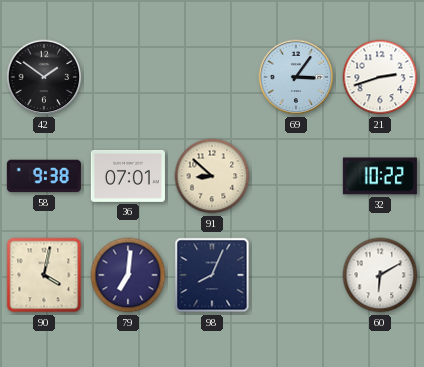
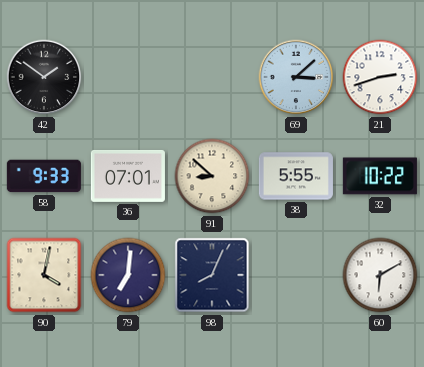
69: 3:06 -> 3:08 (296, 77)
58: 9:38 -> 9:33 (44, 176)
38: none -> 5:55 (296, 176)
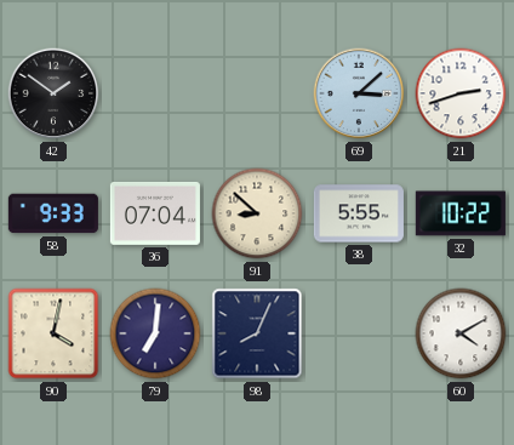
36: 07:01 -> 07:04 (155, 213)
60: 6:10 -> 4:10 (461, 333)
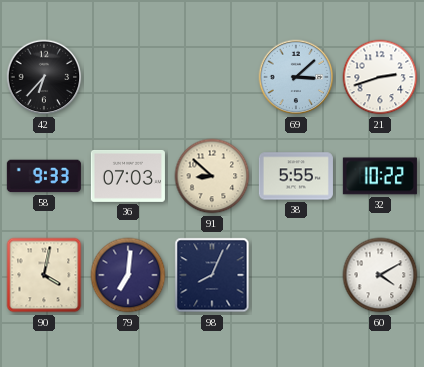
42: 1:51 -> 6:37 (44, 77)
36: 07:04 -> 07:03 (128, 176)
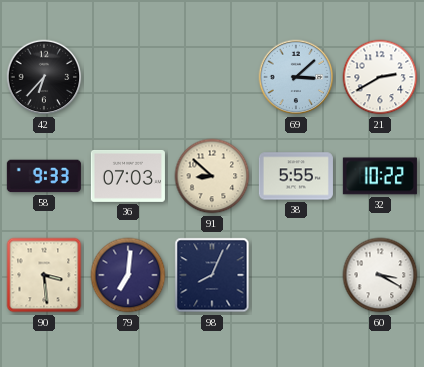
21: 2:42 -> 2:40 (380, 77)
90: 4:02 -> 3:29 (44, 275)
60: 4:10 -> 3:20 (380, 275)
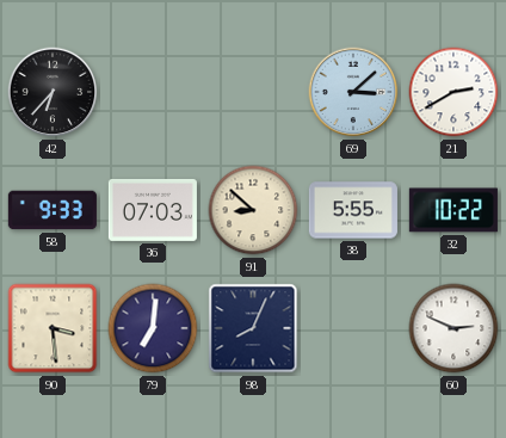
60: 3:20 -> 2:49 (453, 328)
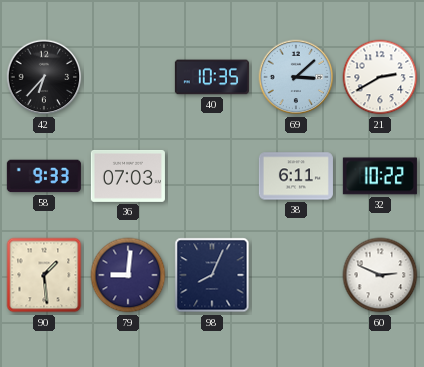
40: none -> 10:35 (212, 77)
91: 8:52 -> none (253, 210)
38: 5:55 -> 6:11 (296, 176)
90: 3:29 -> 1:29 (44, 275)
79: 7:01 -> 9:01 (128, 275)
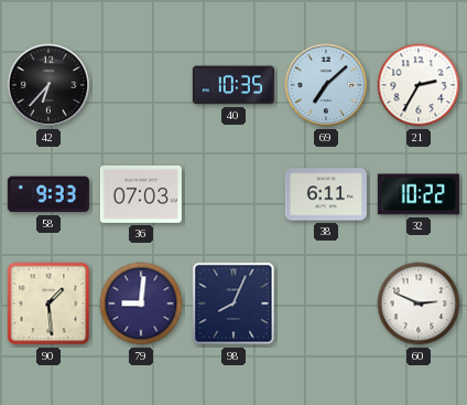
69: 3:08 -> 7:08 (326, 85)
21: 2:40 -> 2:35 (419, 85)
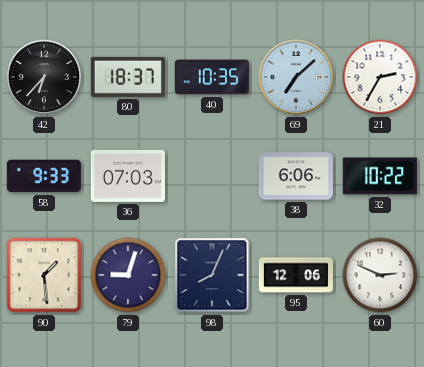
80: none -> 18:37 (128, 77)
38: 6:11 -> 6:06 (296, 176)
79: 9:01 -> 9:03 (128, 275)
95: none -> 12:06 (296, 275)
